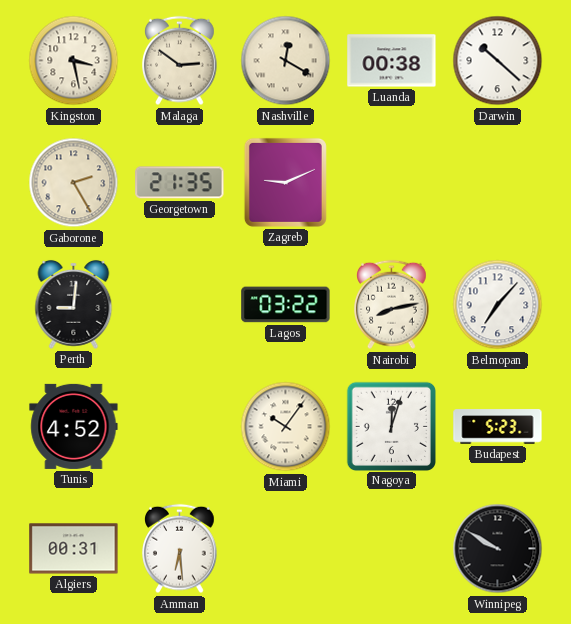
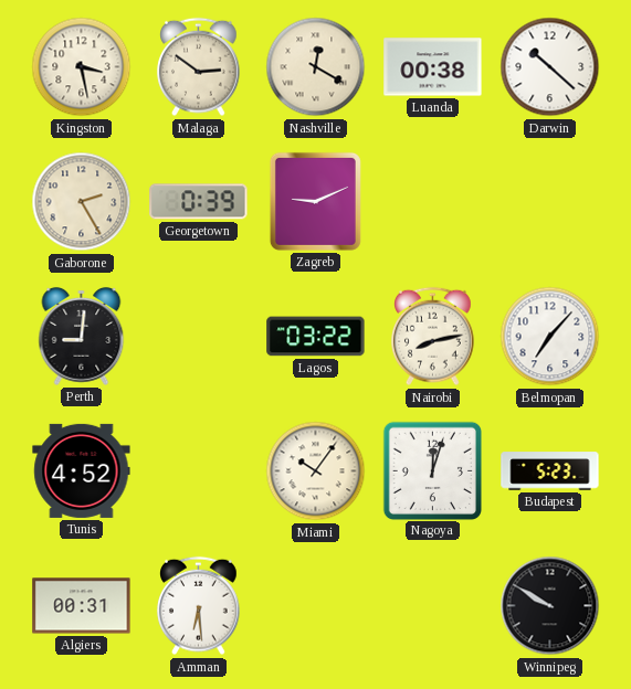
Georgetown: 21:35 -> 0:39 (199, 202)
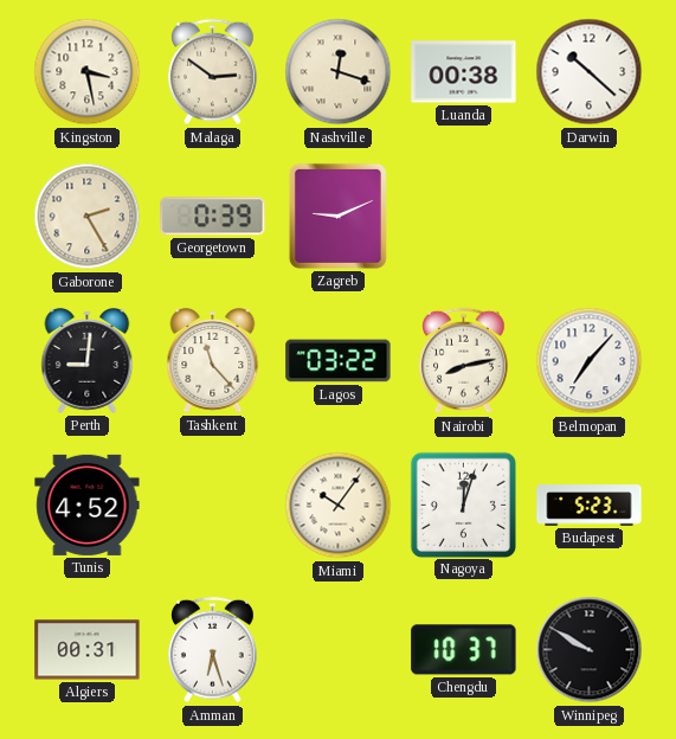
Nashville: 12:20 -> 12:18 (339, 72)
Tashkent: none -> 11:23 (213, 360)
Amman: 6:29 -> 6:27 (213, 650)
Chengdu: none -> 10:37 (464, 650)
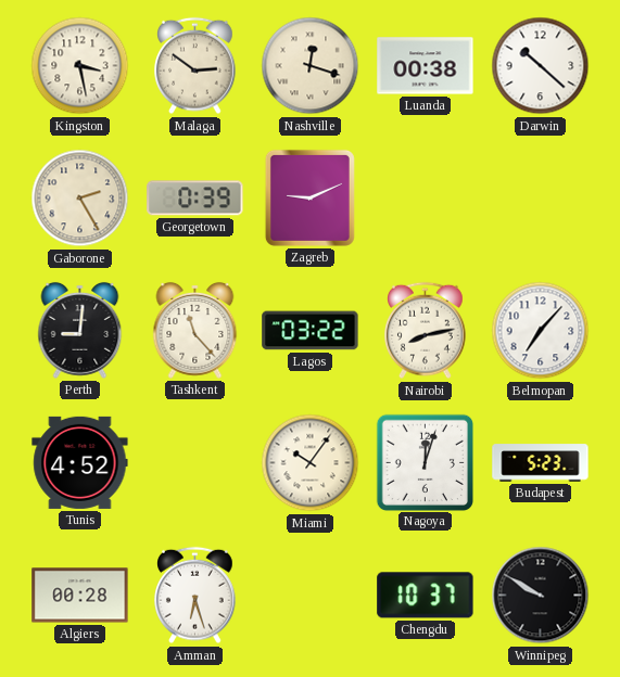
Algiers: 00:31 -> 00:28 (80, 596)
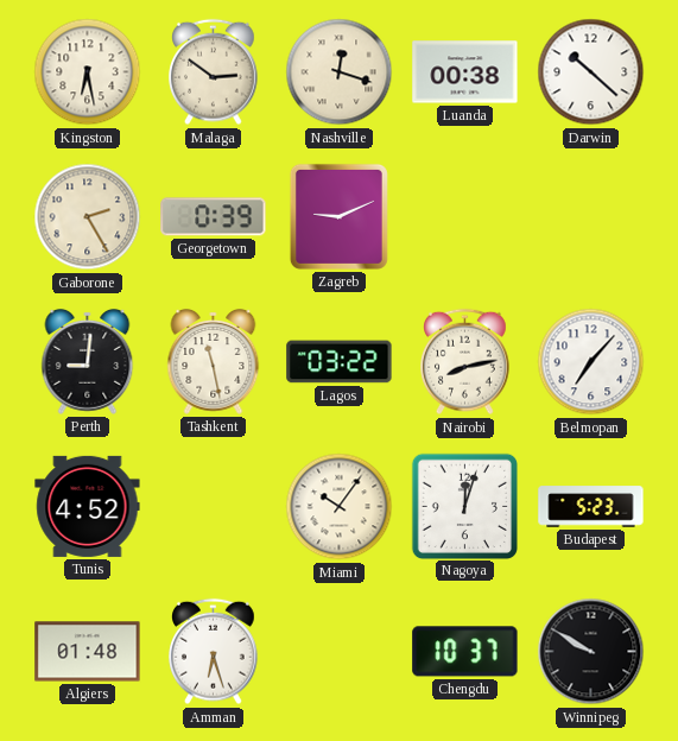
Kingston: 3:28 -> 6:28 (88, 72)
Tashkent: 11:23 -> 11:28 (214, 361)
Algiers: 00:28 -> 01:48 (88, 652)
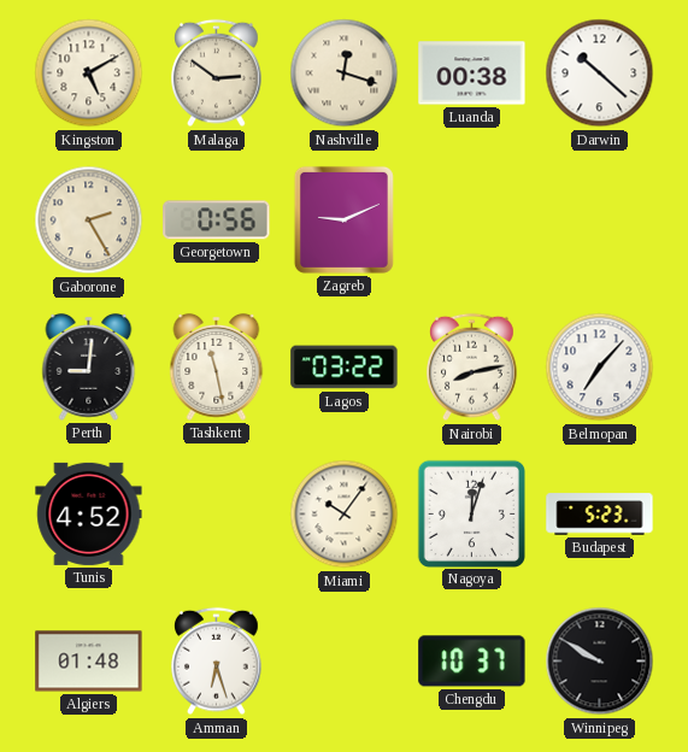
Kingston: 6:28 -> 5:10 (89, 74)
Georgetown: 0:39 -> 0:56 (217, 221)
